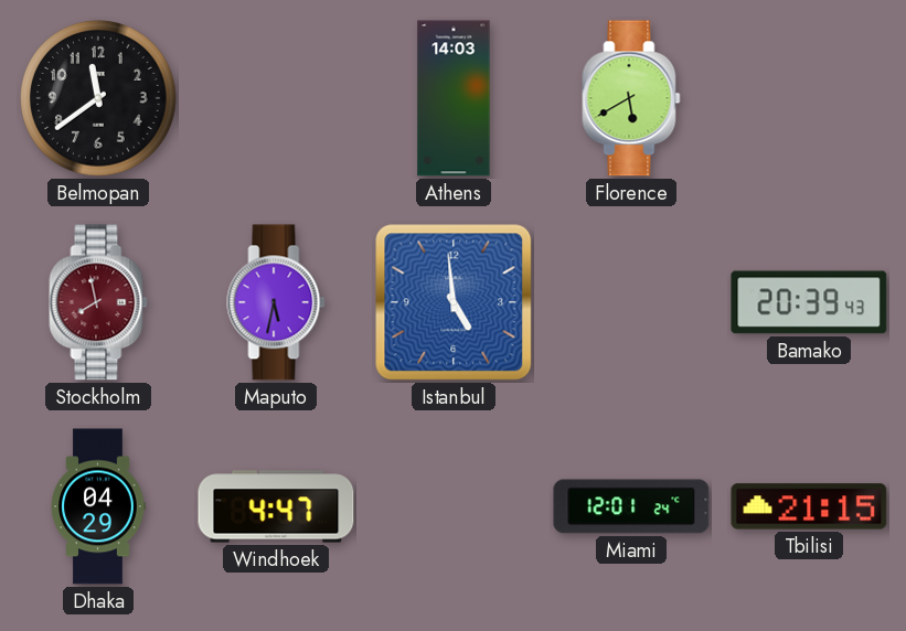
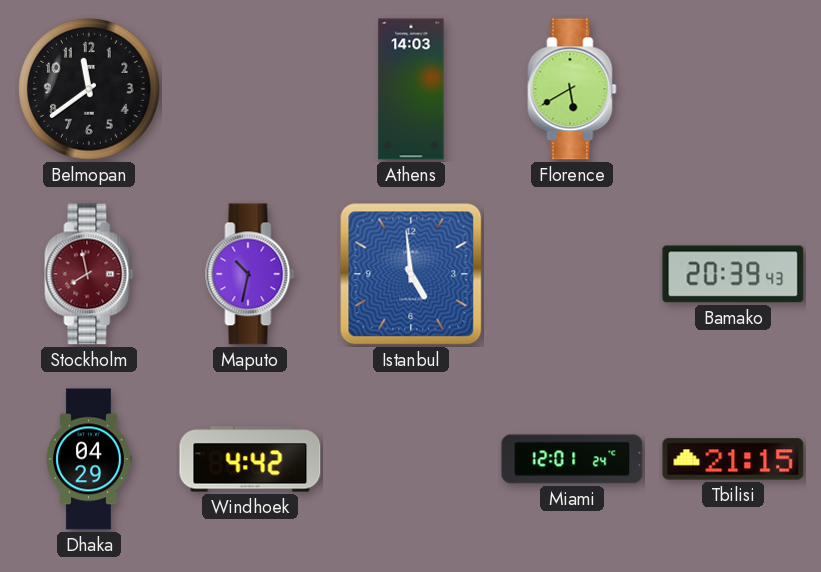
Maputo: 5:32 -> 10:32 (250, 274)
Windhoek: 4:47 -> 4:42 (250, 459)
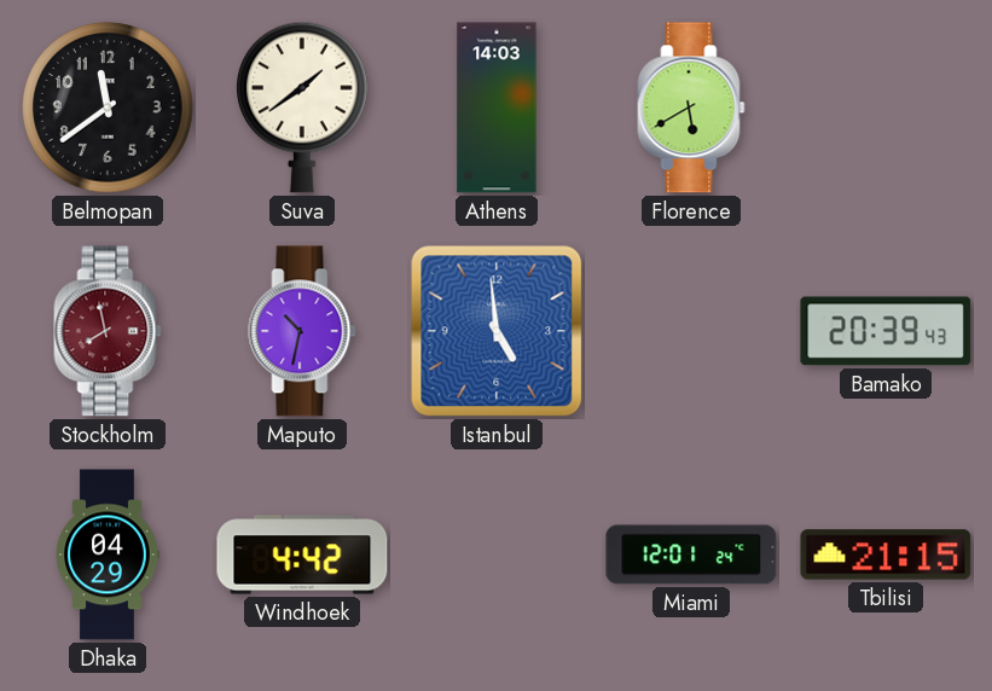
Suva: none -> 1:39 (303, 108)
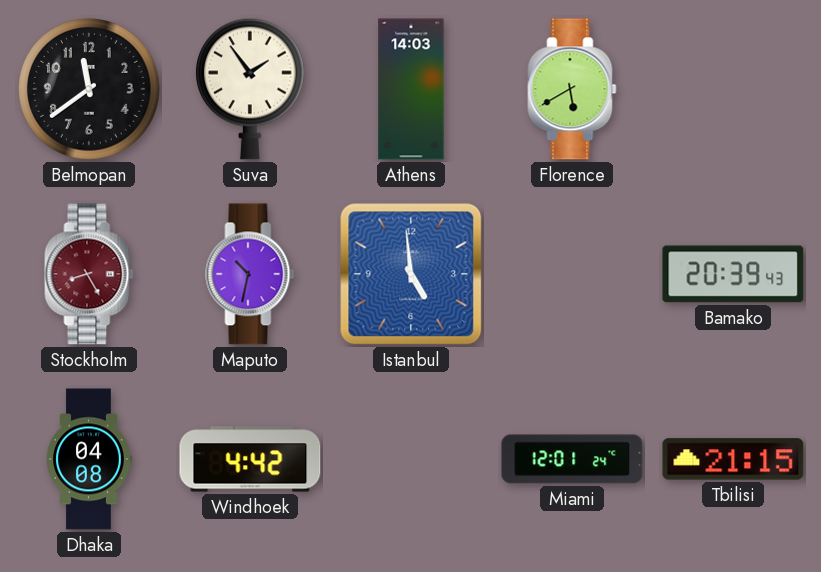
Suva: 1:39 -> 1:54 (251, 89)
Stockholm: 7:58 -> 8:25 (89, 274)
Dhaka: 04:29 -> 04:08 (89, 459)
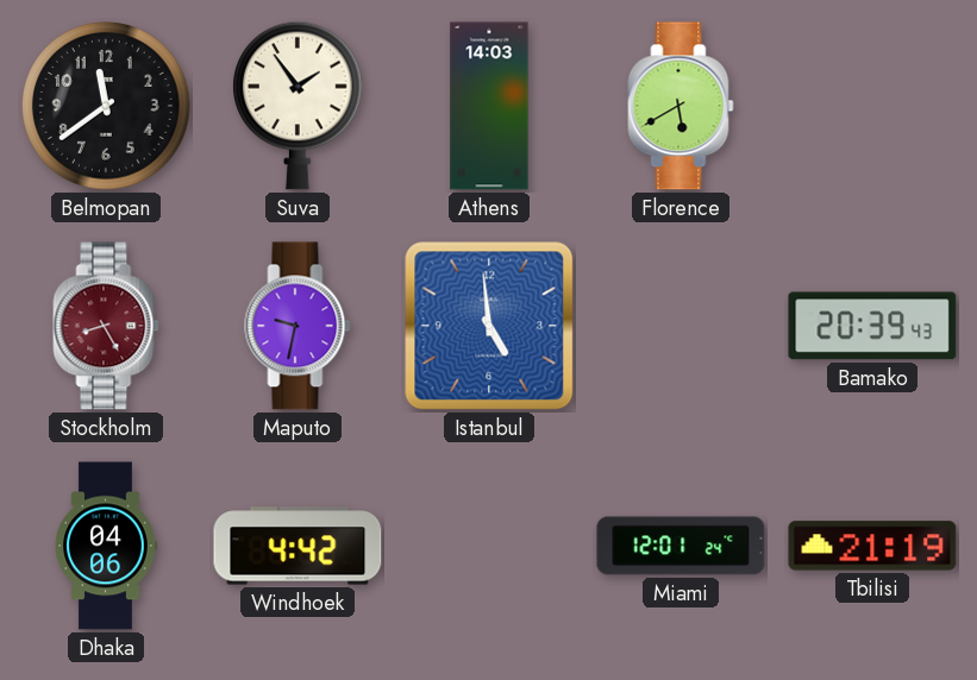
Maputo: 10:32 -> 9:32 (298, 326)
Dhaka: 04:08 -> 04:06 (106, 546)
Tbilisi: 21:15 -> 21:19 (872, 546)
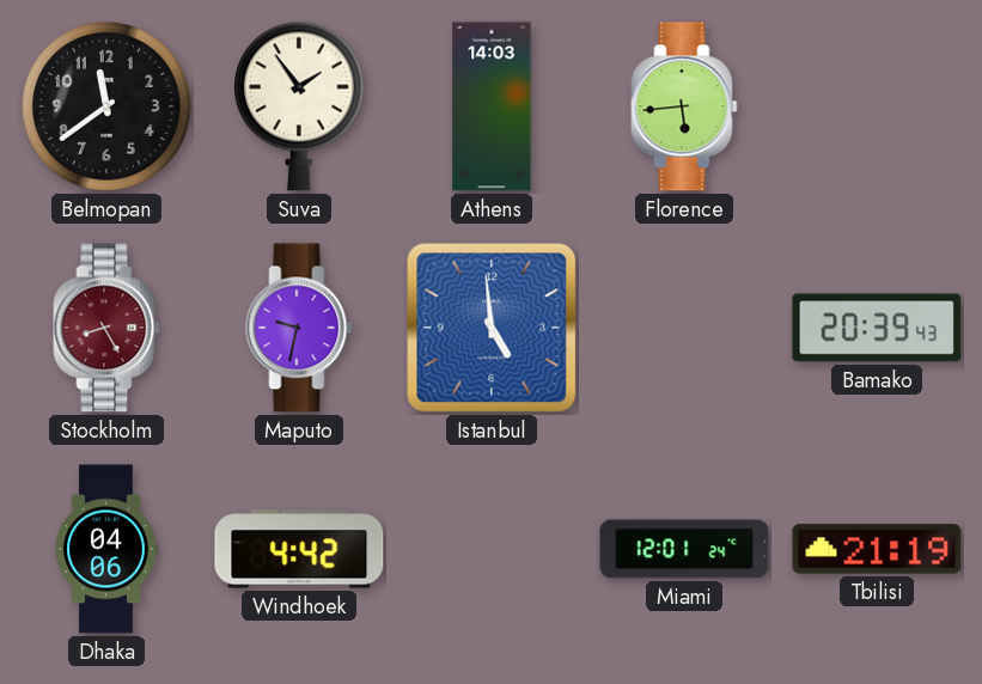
Florence: 5:40 -> 5:44 (684, 106)
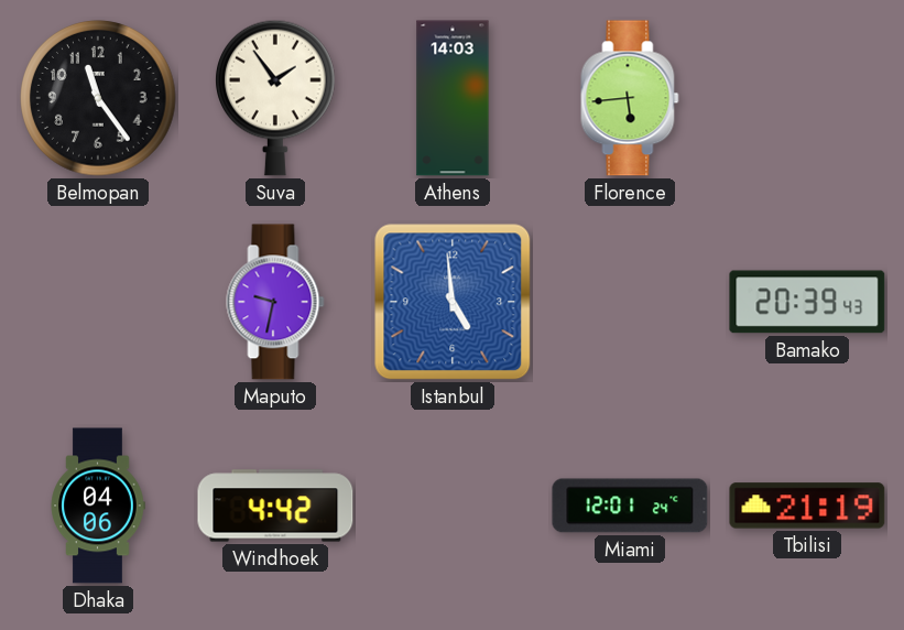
Belmopan: 11:39 -> 11:24 (98, 98)
Stockholm: 8:25 -> none (106, 328)
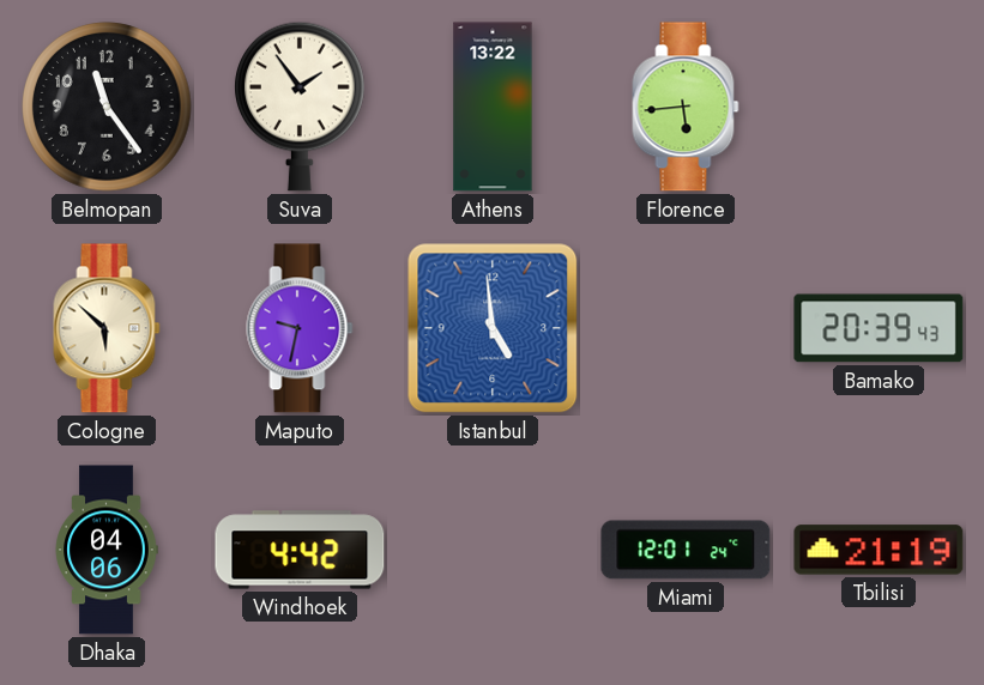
Athens: 14:03 -> 13:22 (493, 107)
Cologne: none -> 5:52 (107, 328)
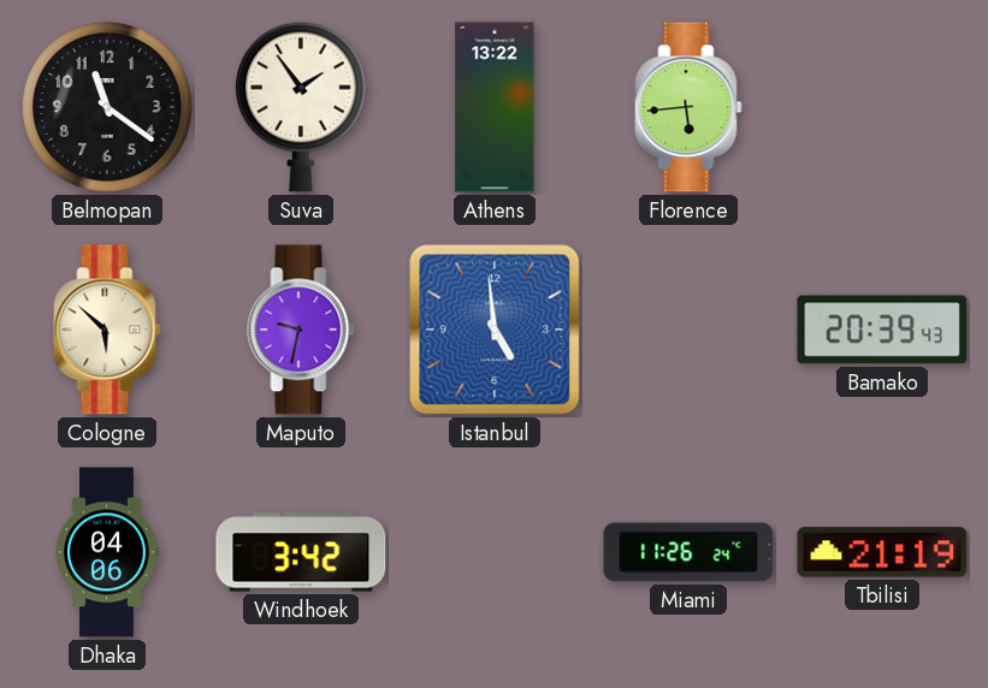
Belmopan: 11:24 -> 11:21 (107, 107)
Windhoek: 4:42 -> 3:42 (301, 552)
Miami: 12:01 -> 11:26 (688, 552)
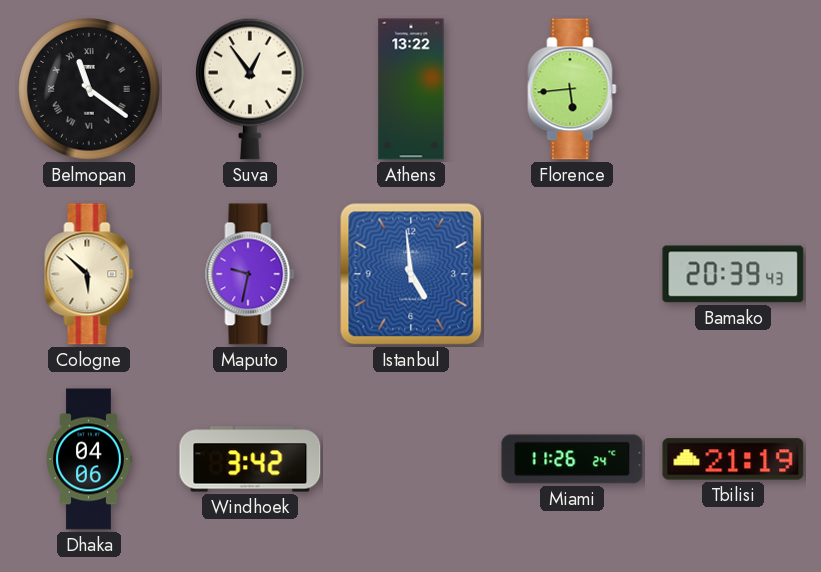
Belmopan numerals: Arabic -> Roman (89, 89)
Suva: 1:54 -> 12:54 (251, 89)
